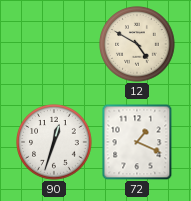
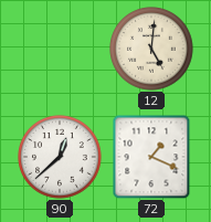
12: 4:50 -> 5:01 (151, 49)
90: 12:33 -> 12:38 (60, 157)
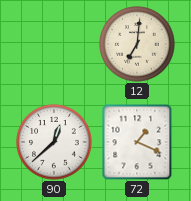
12: 5:01 -> 7:01 (137, 44)
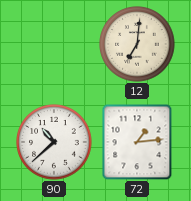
90: 12:38 -> 10:38 (54, 142)
72: 1:19 -> 1:14 (137, 142)
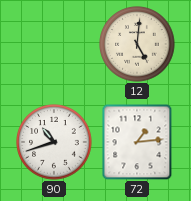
12: 7:01 -> 5:01 (137, 44)
90: 10:38 -> 10:42 (54, 142)
